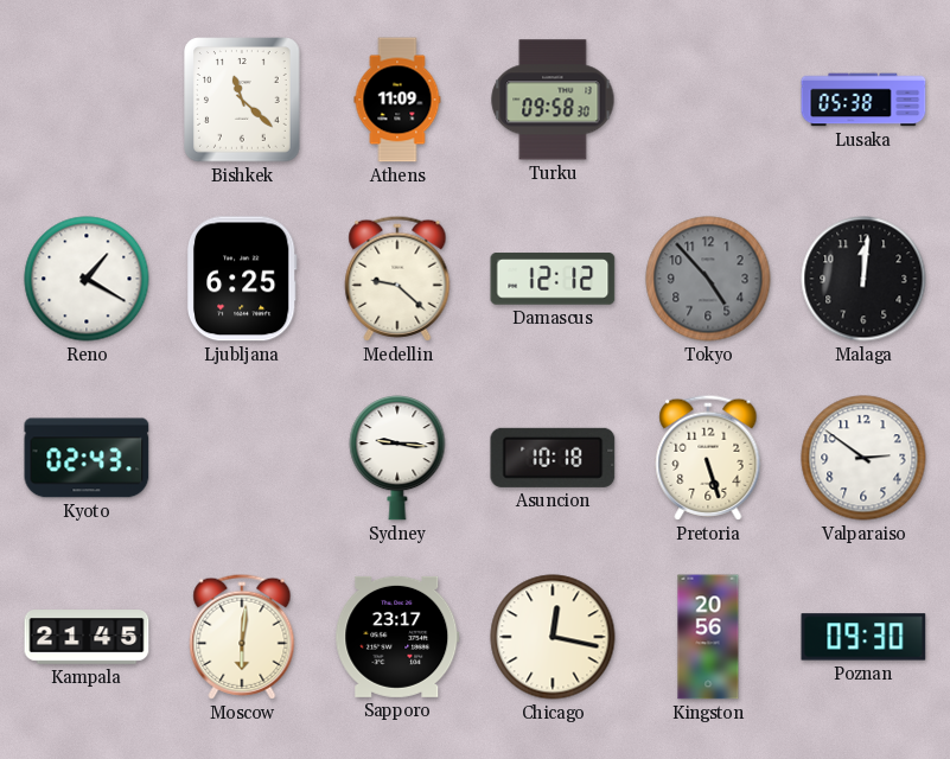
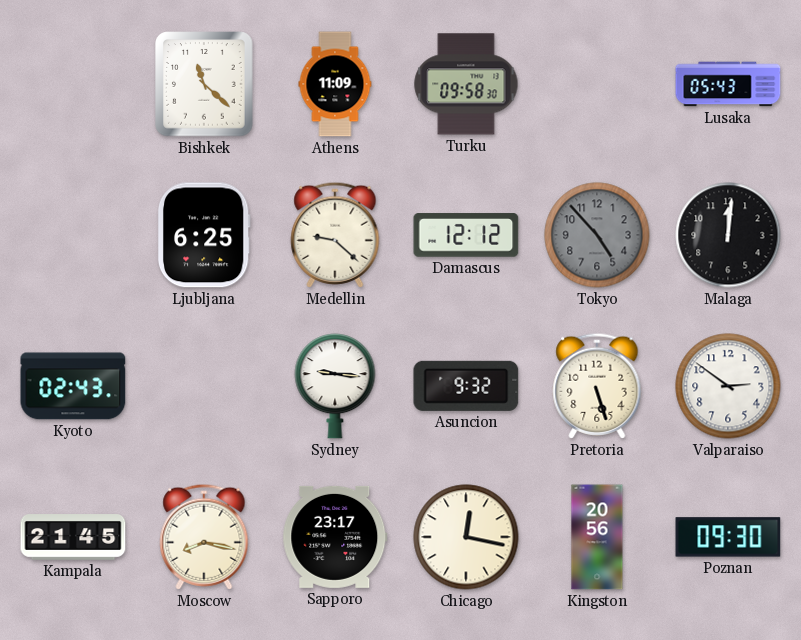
Lusaka: 05:38 -> 05:43 (728, 84)
Reno: 1:20 -> none (87, 279)
Asuncion: 10:18 -> 9:32 (466, 386)
Moscow: 6:01 -> 8:17 (204, 537)
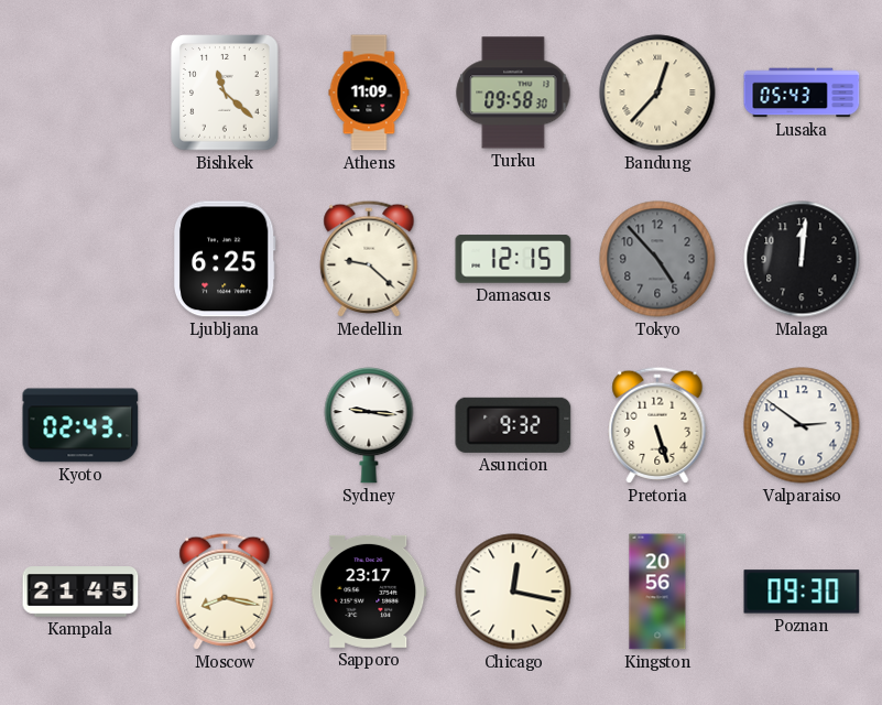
Bandung: none -> 12:37 (657, 93)
Damascus: 12:12 -> 12:15 (513, 259)
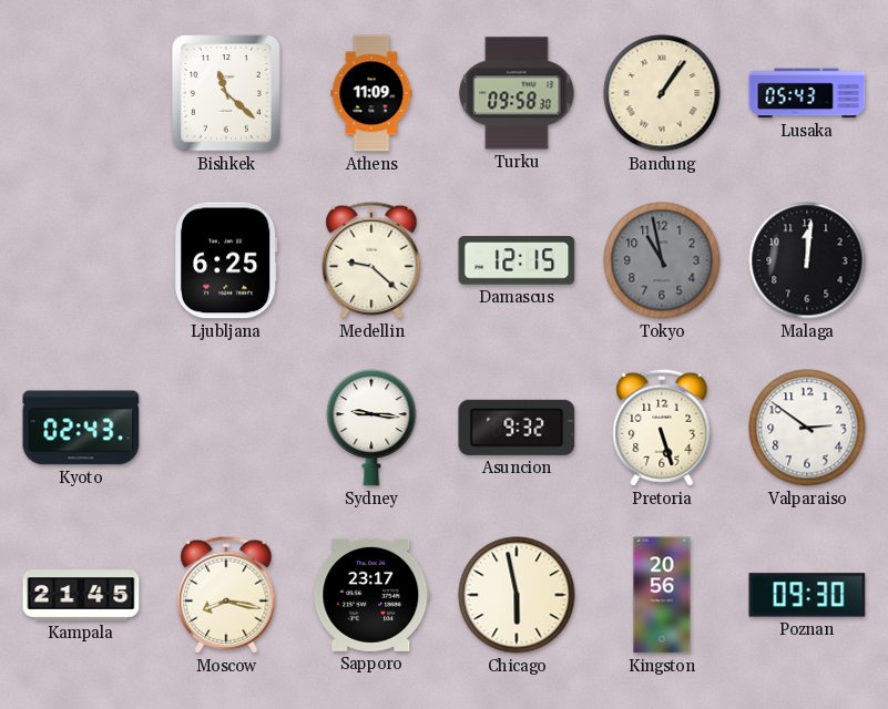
Bandung: 12:37 -> 1:06 (662, 93)
Tokyo: 4:53 -> 10:58 (662, 260)
Chicago: 12:17 -> 5:58 (517, 595)
